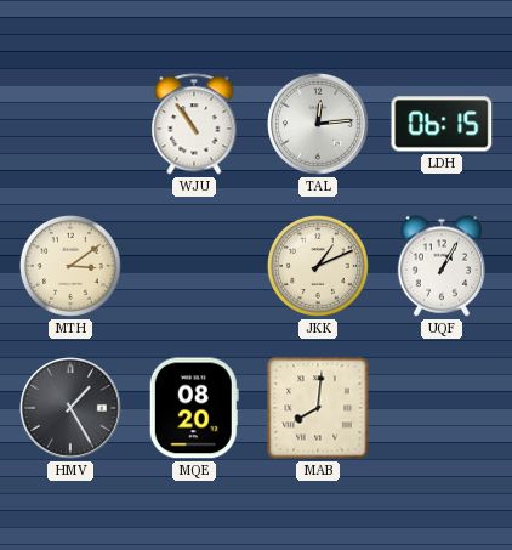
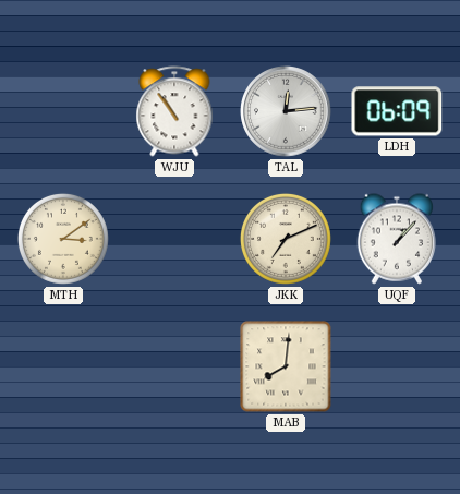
LDH: 06:15 -> 06:09 (397, 111)
JKK: 1:11 -> 7:11 (286, 239)
UQF: 1:05 -> 1:07 (397, 239)
HMV: 1:25 -> none (70, 408)
MQE: 08:20 -> none (194, 408)
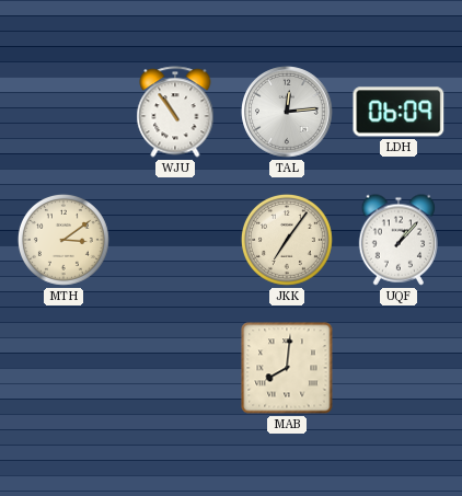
JKK: 7:11 -> 7:06 (287, 240)
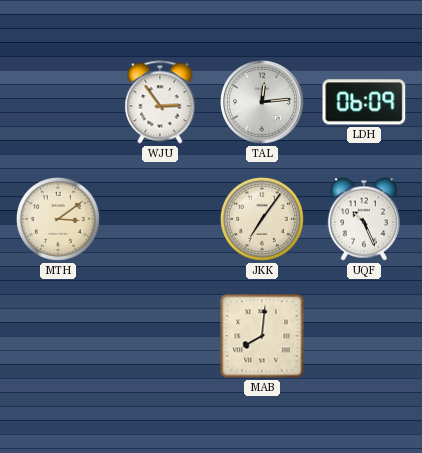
WJU: 10:54 -> 2:54 (160, 102)
UQF: 1:07 -> 10:26 (364, 219)
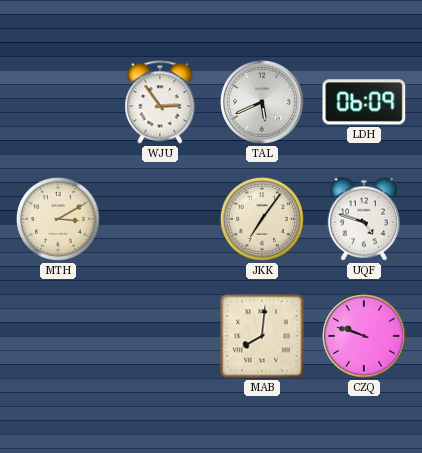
TAL: 12:14 -> 5:41 (262, 102)
MTH: 3:09 -> 3:10 (58, 219)
UQF: 10:26 -> 4:48 (364, 219)
CZQ: none -> 9:48 (364, 336)
